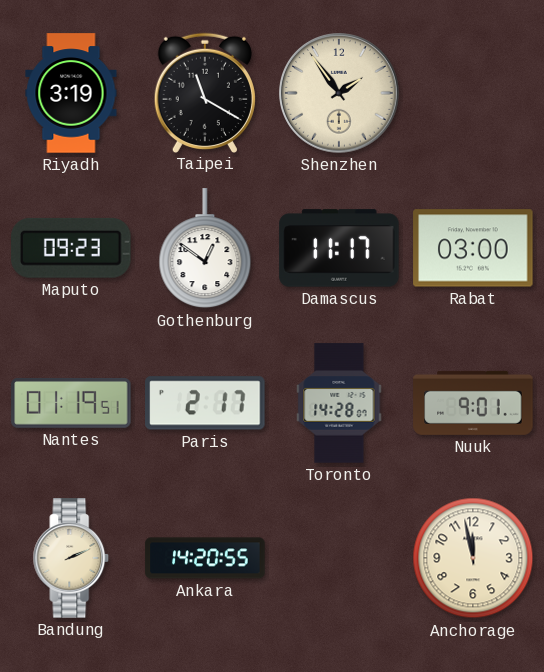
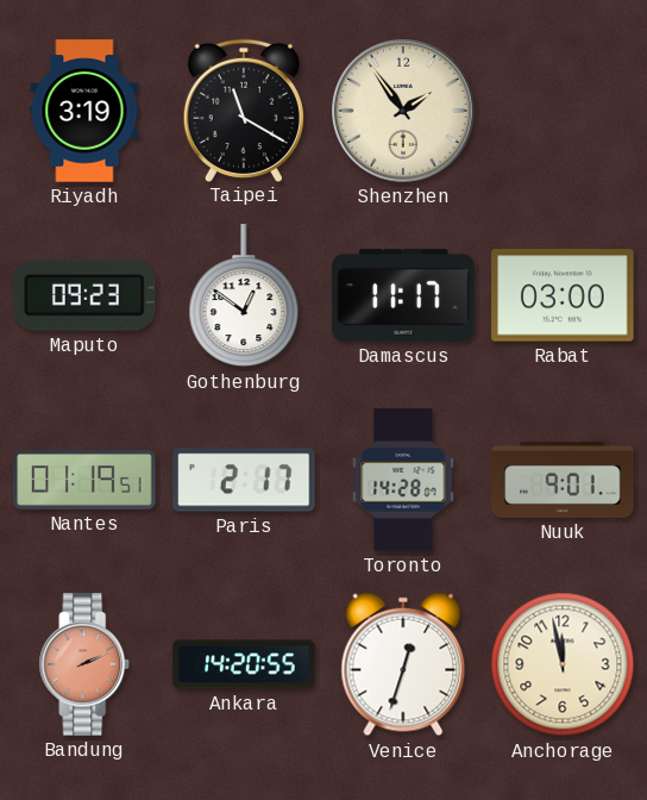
Bandung dial: cream -> salmon (84, 664)
Venice: none -> 12:33 (403, 664)
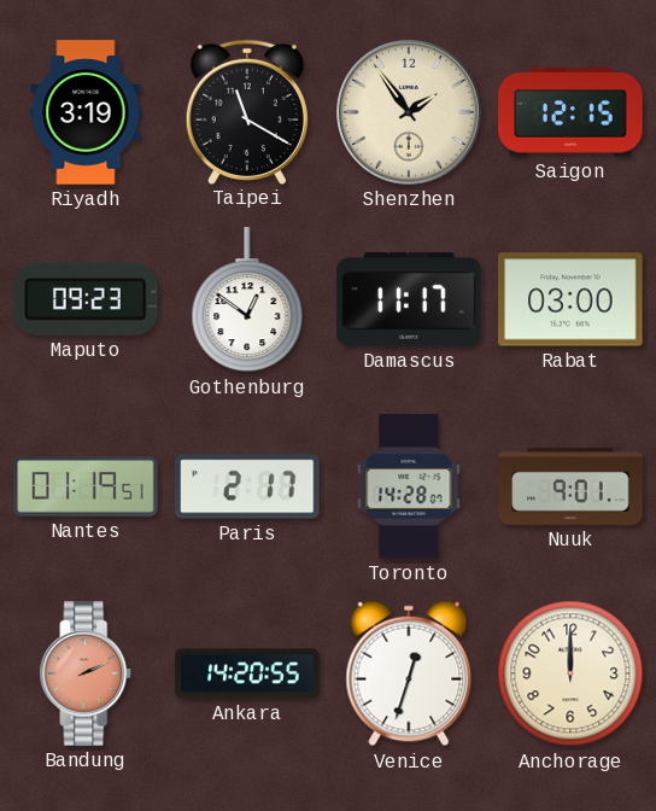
Saigon: none -> 12:15 (570, 112)
Anchorage: 11:58 -> 12:00 (570, 673)
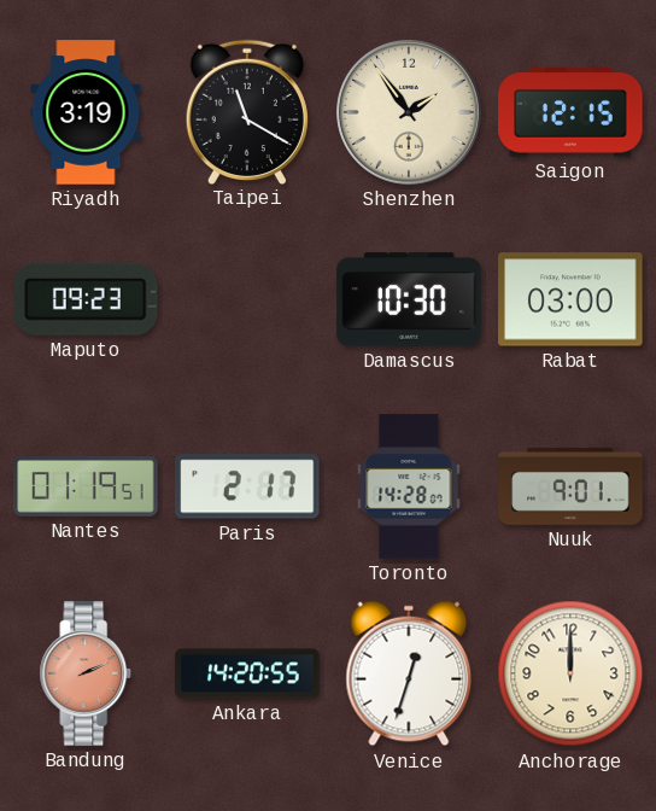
Gothenburg: 12:51 -> none (247, 301)
Damascus: 11:17 -> 10:30 (409, 299)
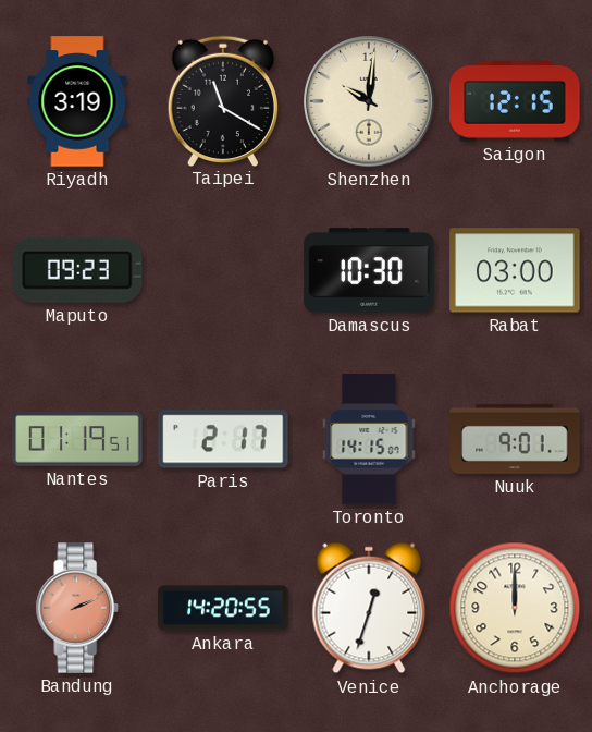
Shenzhen: 1:54 -> 10:01 (370, 102)
Toronto: 14:28 -> 14:15 (369, 439)
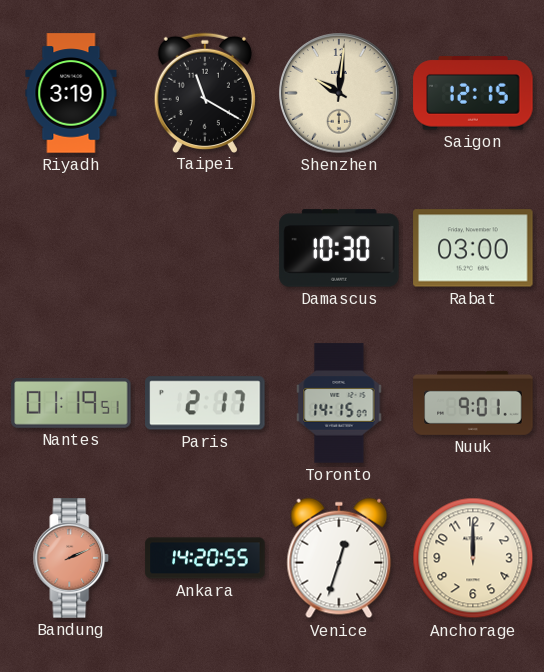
Maputo: 09:23 -> none (78, 270)
